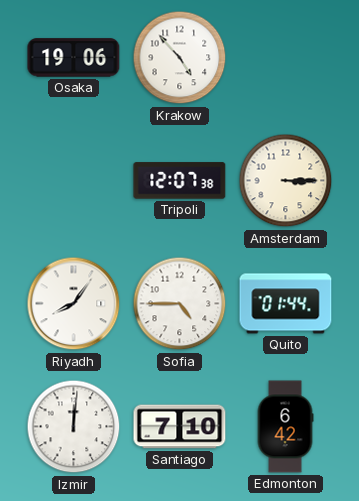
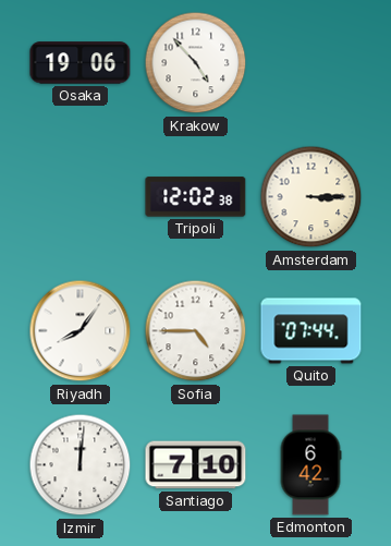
Tripoli: 12:07 -> 12:02 (196, 197)
Quito: 01:44 -> 07:44 (311, 331)
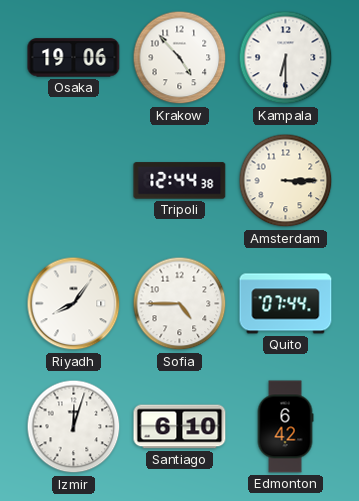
Kampala: none -> 6:30 (286, 58)
Tripoli: 12:02 -> 12:44 (180, 181)
Izmir: 12:01 -> 12:03 (74, 427)
Santiago: 7:10 -> 6:10 (180, 427)
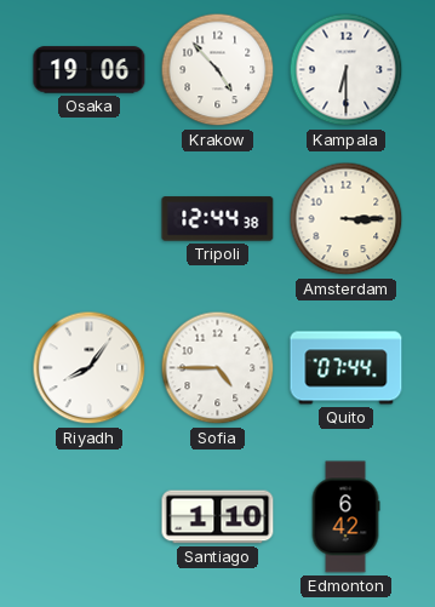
Izmir: 12:03 -> none (74, 427)
Santiago: 6:10 -> 1:10 (218, 517)
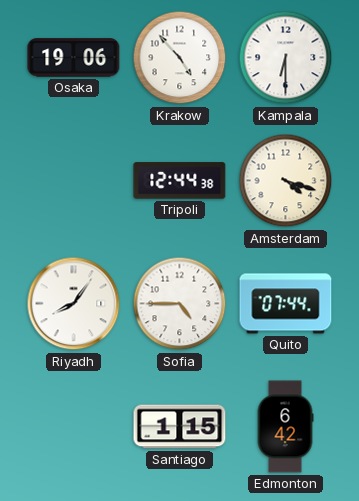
Amsterdam: 3:15 -> 4:18 (286, 181)
Santiago: 1:10 -> 1:15 (180, 427)
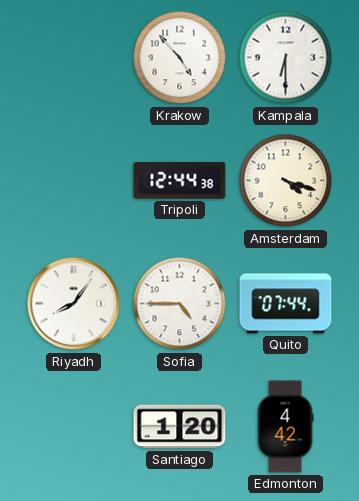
Osaka: 19:06 -> none (74, 58)
Santiago: 1:15 -> 1:20 (180, 427)
Edmonton: 6:42 -> 4:42 (285, 427)
